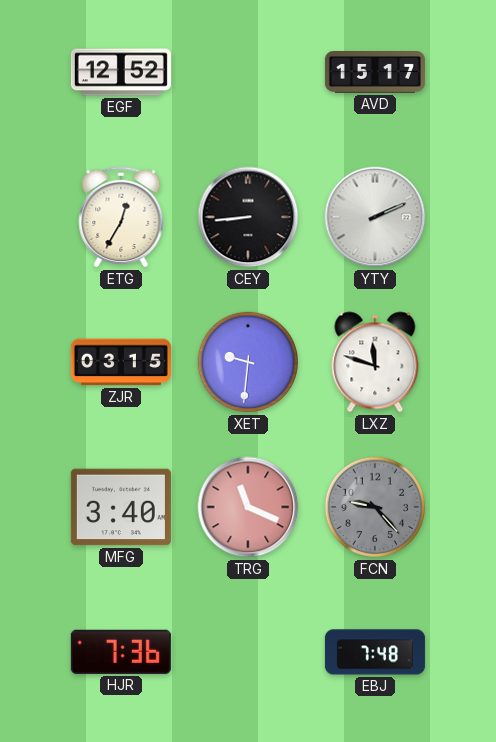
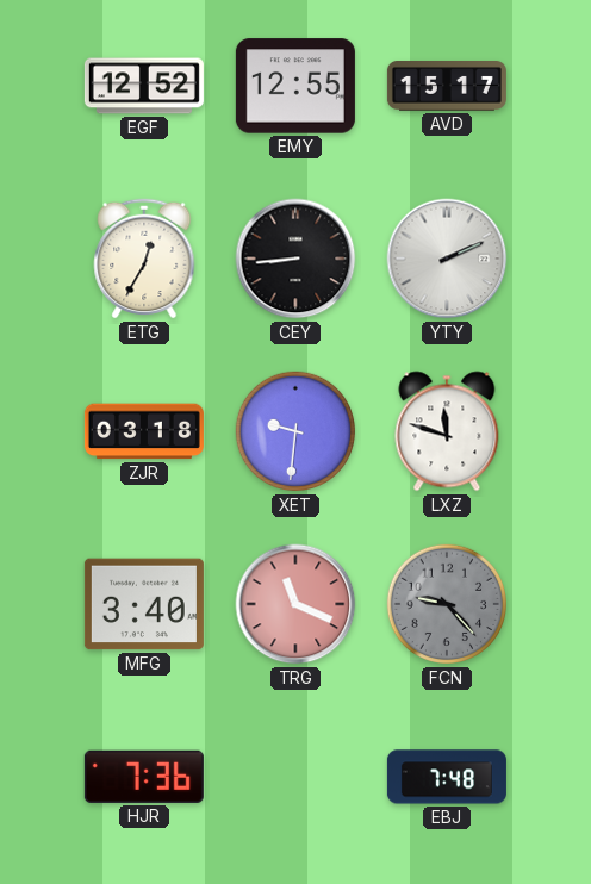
EMY: none -> 12:55 (295, 86)
ZJR: 03:15 -> 03:18 (144, 431)
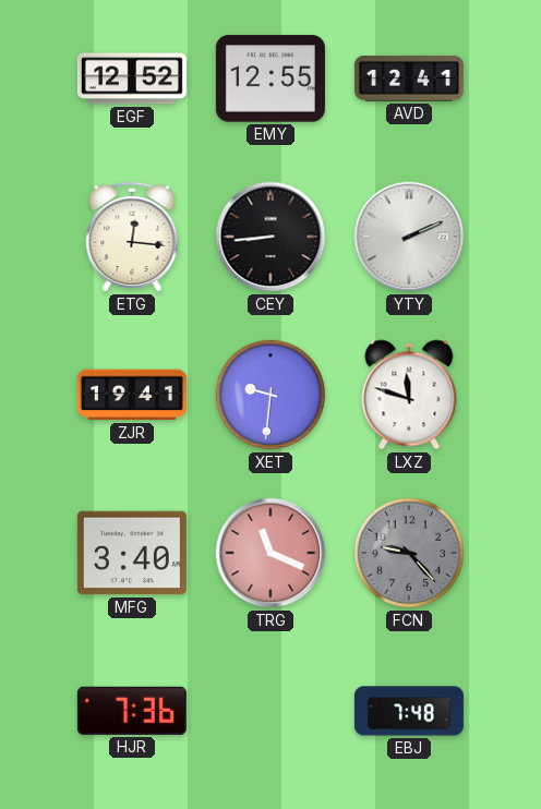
AVD: 15:17 -> 12:41 (409, 80)
ETG: 12:35 -> 12:16 (132, 237)
ZJR: 03:18 -> 19:41 (132, 395)
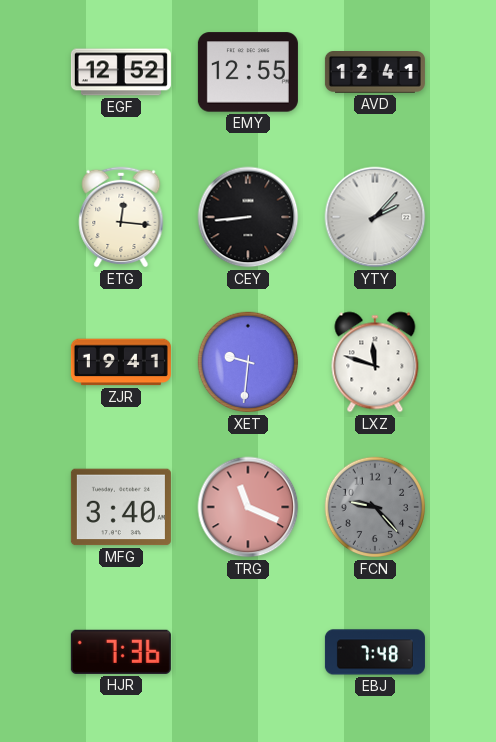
YTY: 2:11 -> 2:07 (375, 217)
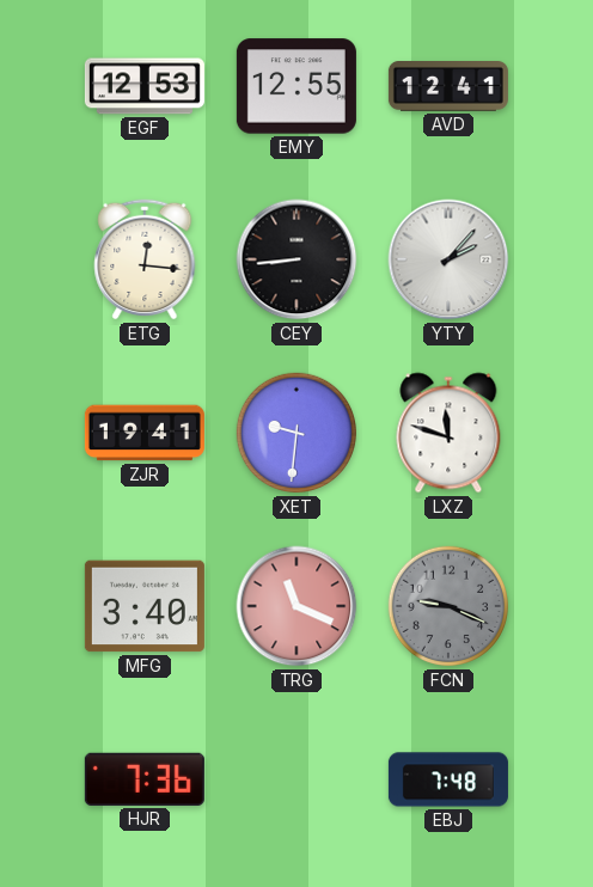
EGF: 12:52 -> 12:53 (145, 86)
FCN: 9:23 -> 9:19 (448, 606)
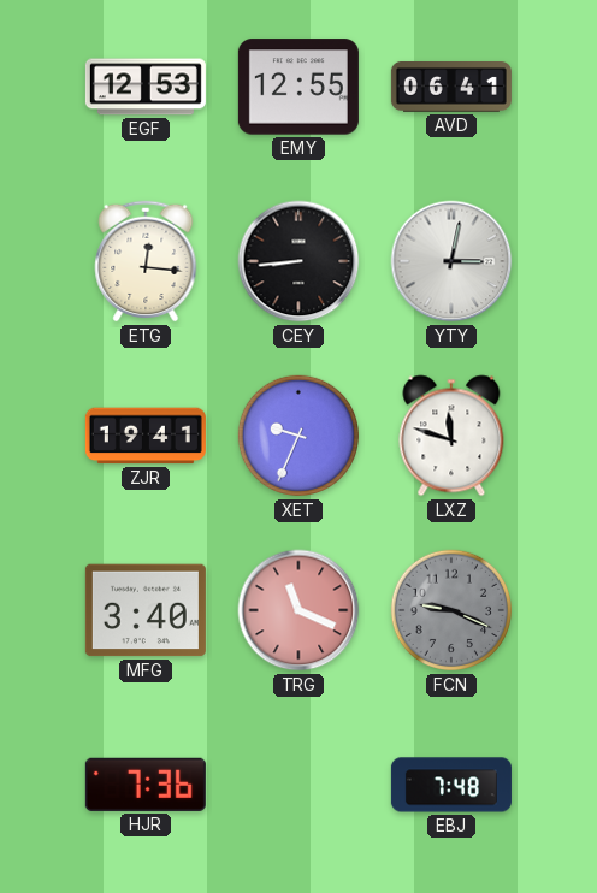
AVD: 12:41 -> 06:41 (451, 88)
YTY: 2:07 -> 3:02 (451, 261)
XET: 9:31 -> 9:34 (298, 436)
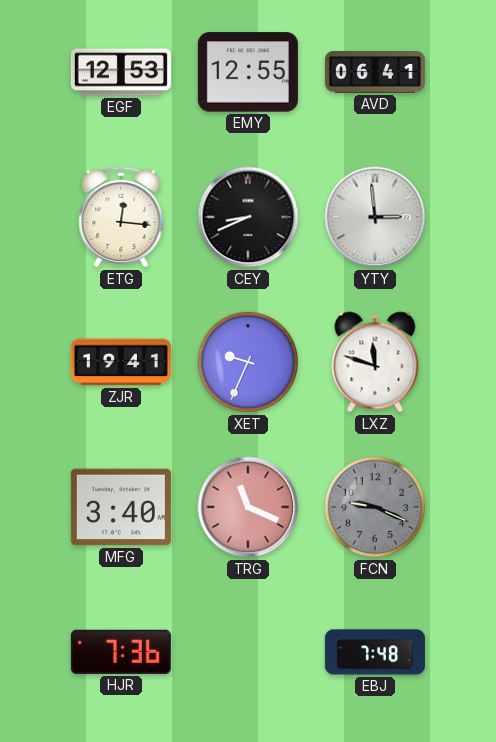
CEY: 8:44 -> 8:41 (248, 217)
YTY: 3:02 -> 2:59 (375, 217)
